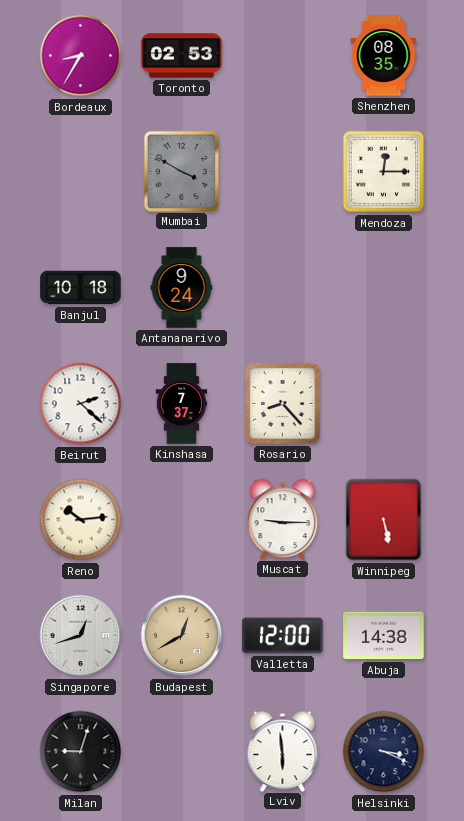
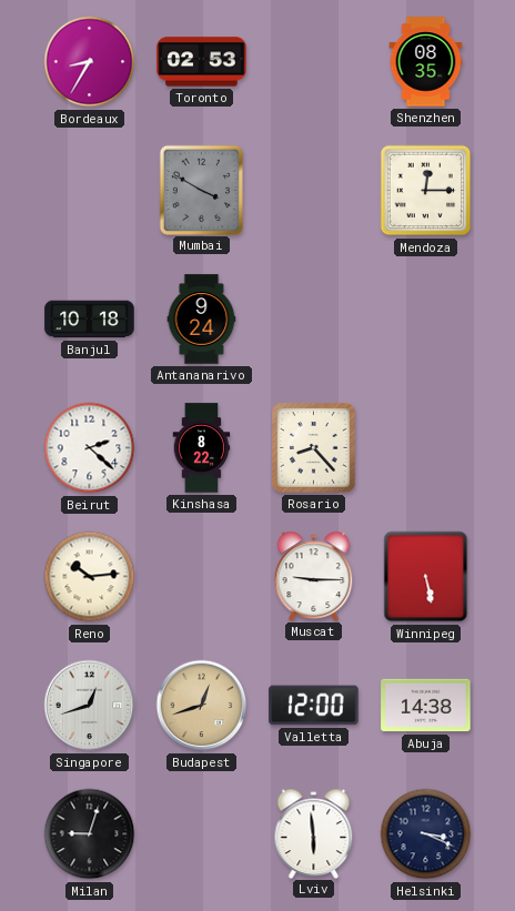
Kinshasa: 7:37 -> 8:22 (202, 448)
Budapest: 12:40 -> 12:42 (202, 706)
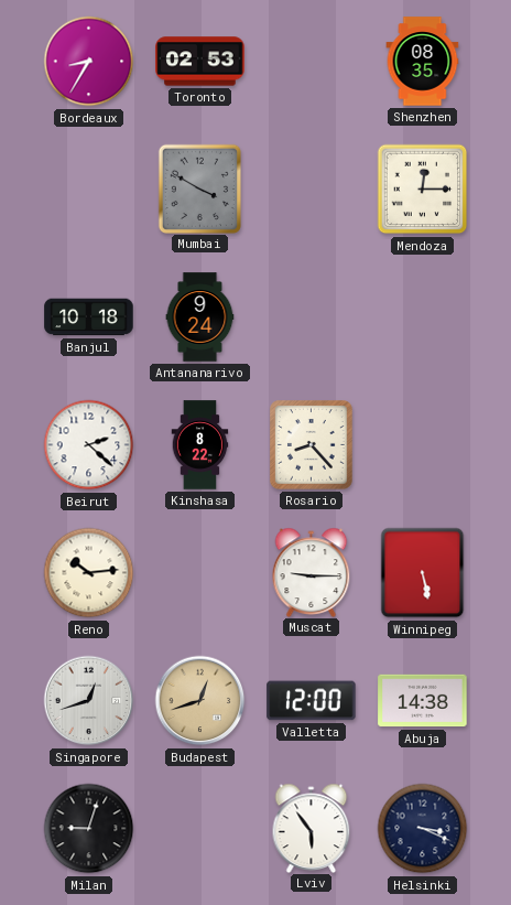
Lviv: 5:59 -> 5:54 (312, 828)
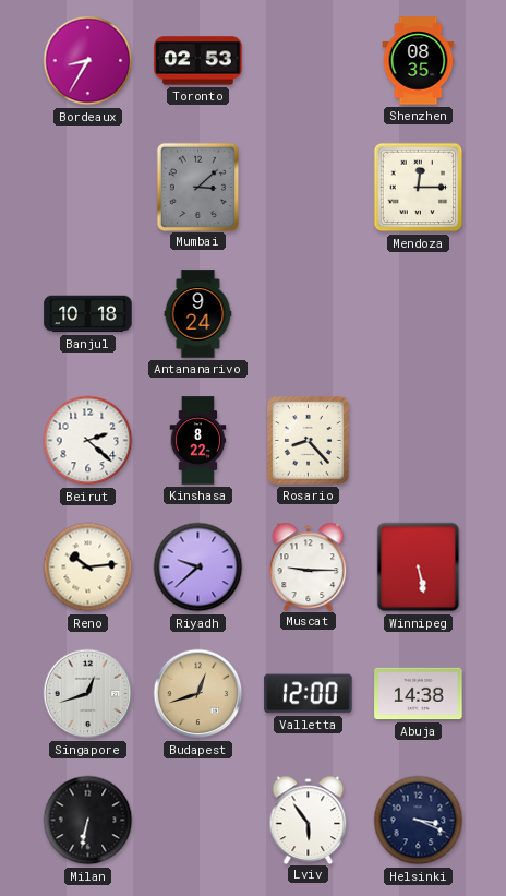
Mumbai: 3:50 -> 3:08 (197, 187)
Riyadh: none -> 9:38 (198, 568)
Milan: 9:03 -> 6:32 (88, 821)
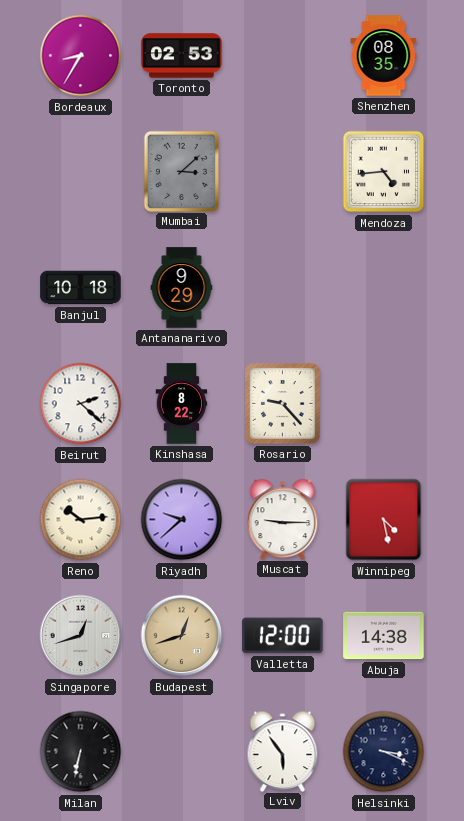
Mendoza: 12:15 -> 4:44 (384, 172)
Antananarivo: 9:24 -> 9:29 (182, 288)
Rosario: 8:23 -> 9:23 (283, 404)
Winnipeg: 5:28 -> 4:28 (384, 520)
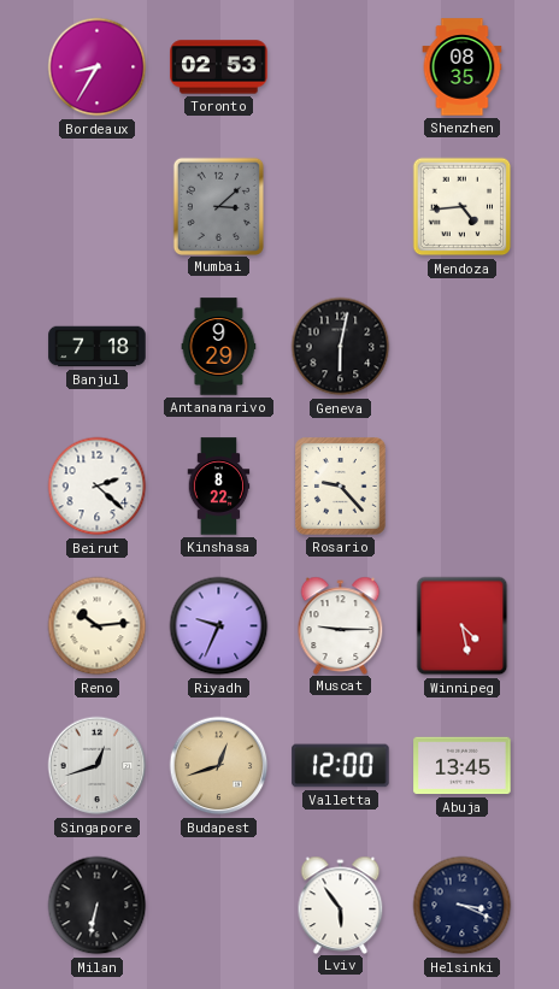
Banjul: 10:18 -> 7:18 (98, 347)
Geneva: none -> 6:02 (341, 347)
Riyadh: 9:38 -> 9:34 (219, 626)
Abuja: 14:38 -> 13:45 (463, 766)
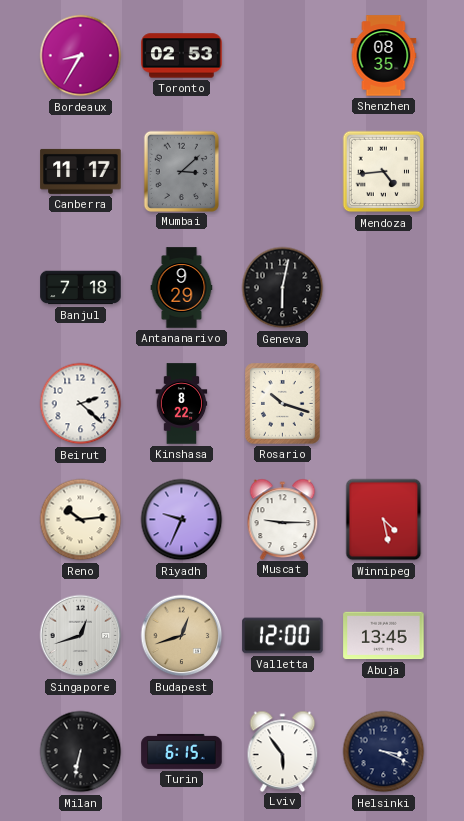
Canberra: none -> 11:17 (81, 171)
Rosario: 9:23 -> 10:18 (283, 404)
Turin: none -> 6:15 (182, 751)
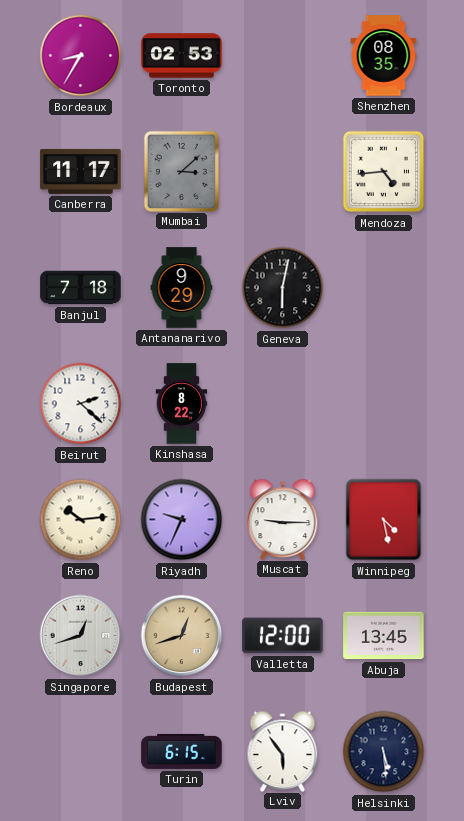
Rosario: 10:18 -> none (283, 404)
Milan: 6:32 -> none (81, 752)
Helsinki: 3:19 -> 5:29 (384, 752)
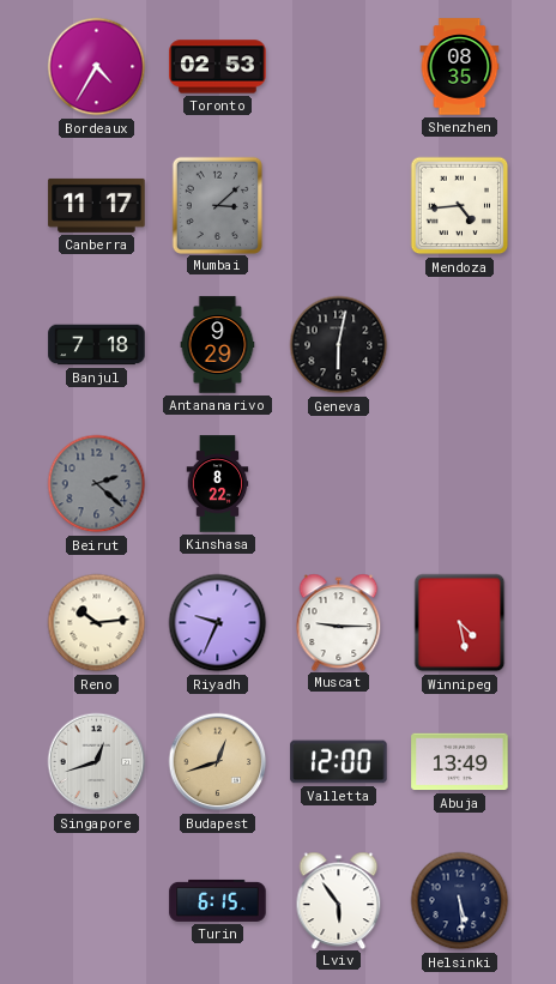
Bordeaux: 8:35 -> 4:35 (97, 67)
Beirut dial: white -> grey (97, 484)
Abuja: 13:45 -> 13:49 (460, 762)
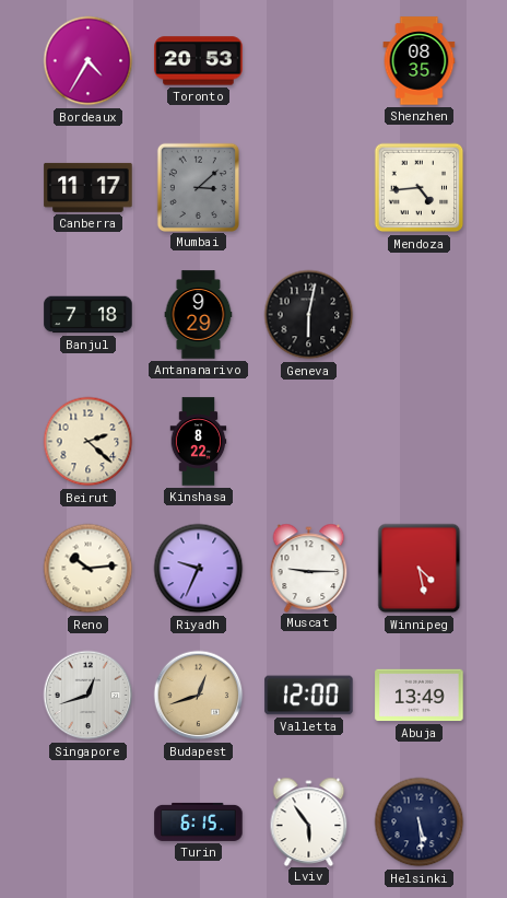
Toronto: 02:53 -> 20:53 (199, 61)
Beirut dial: grey -> cream (89, 442)
